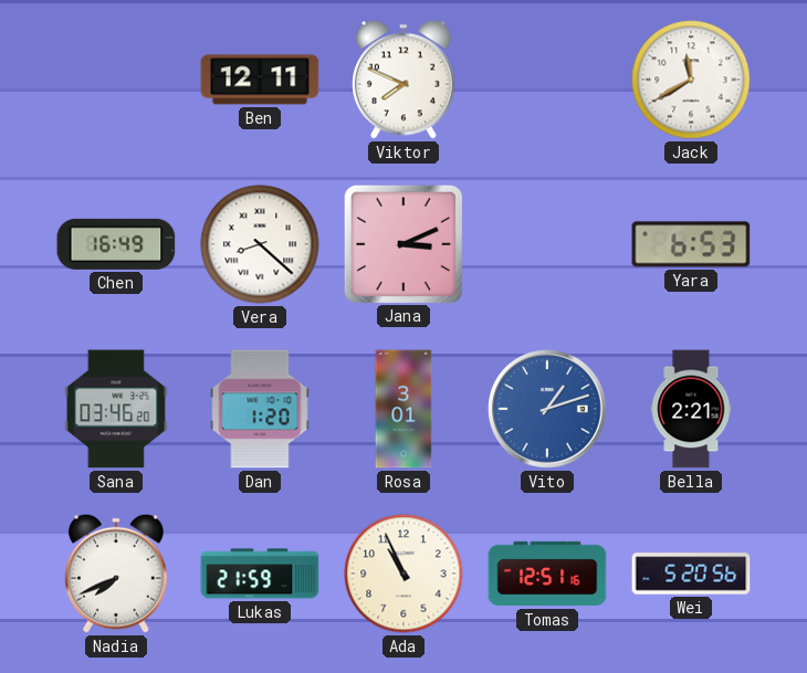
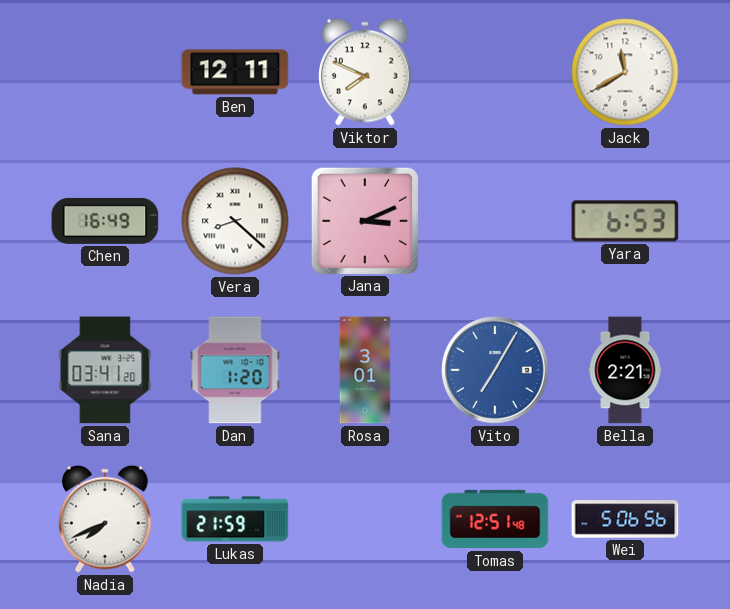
Sana: 03:46 -> 03:41 (105, 370)
Vito: 1:12 -> 7:05 (495, 370)
Ada: 10:56 -> none (403, 574)
Tomas: 12:51:16 -> 12:51:48 (495, 519)
Wei: 5:20 -> 5:06 (625, 519)
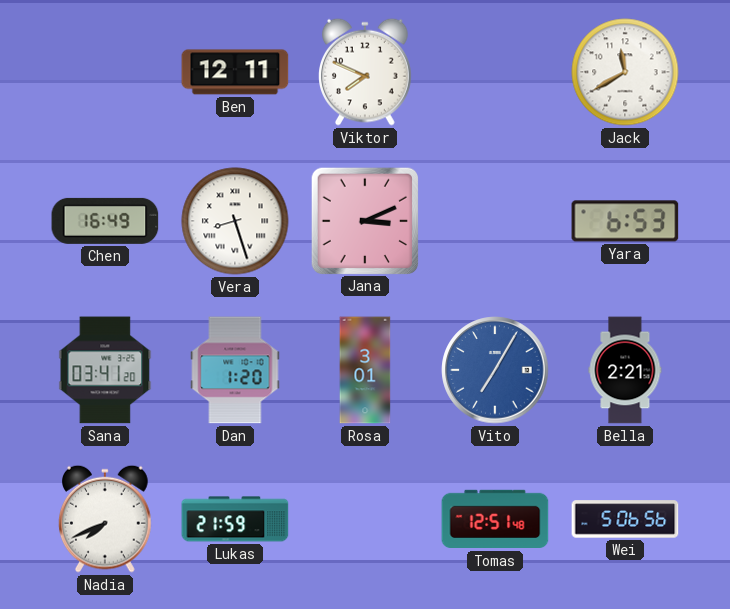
Vera: 8:22 -> 8:27 (235, 221)
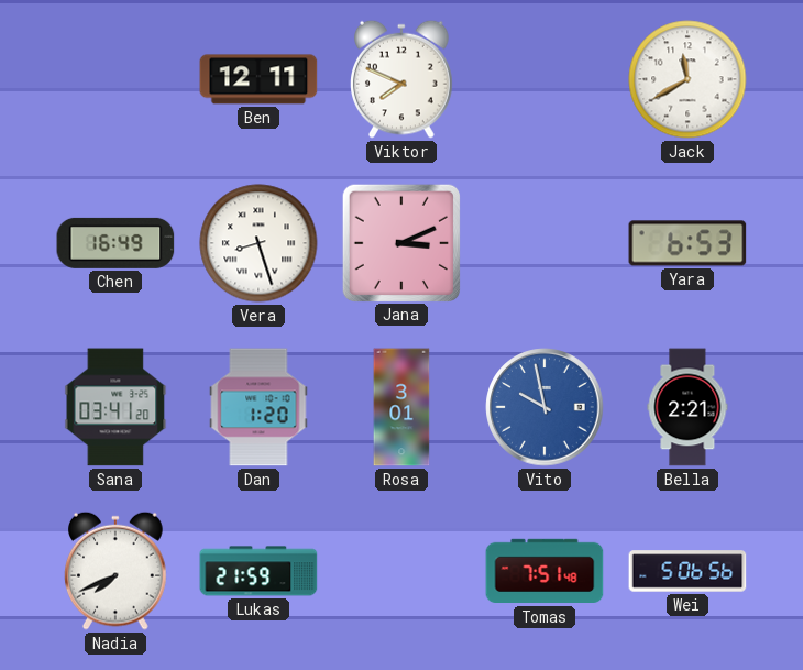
Vito: 7:05 -> 9:58 (544, 407)
Tomas: 12:51 -> 7:51 (544, 571)
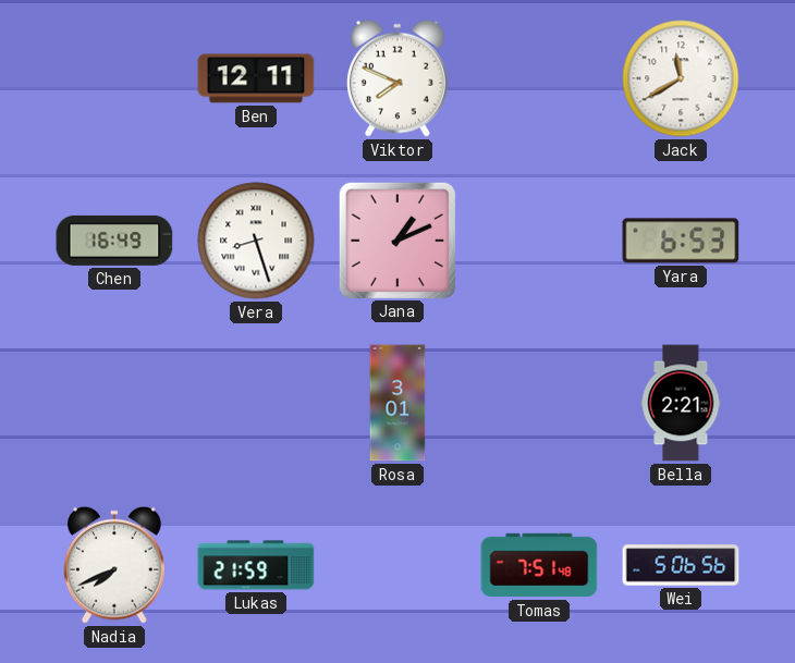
Jana: 3:11 -> 1:11 (396, 240)
Sana: 03:41 -> none (116, 407)
Dan: 1:20 -> none (258, 407)
Vito: 9:58 -> none (544, 407)
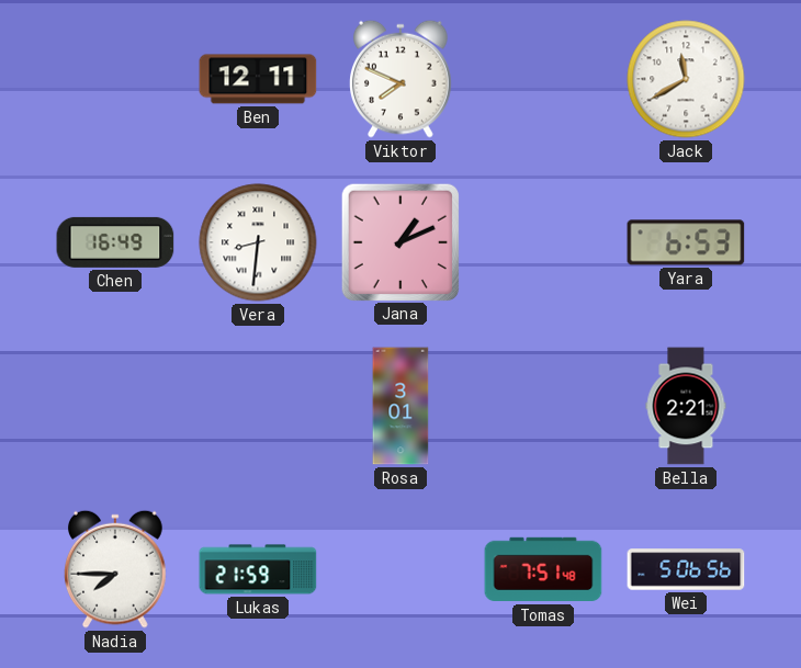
Vera: 8:27 -> 8:31 (258, 242)
Nadia: 7:41 -> 7:45 (116, 569)
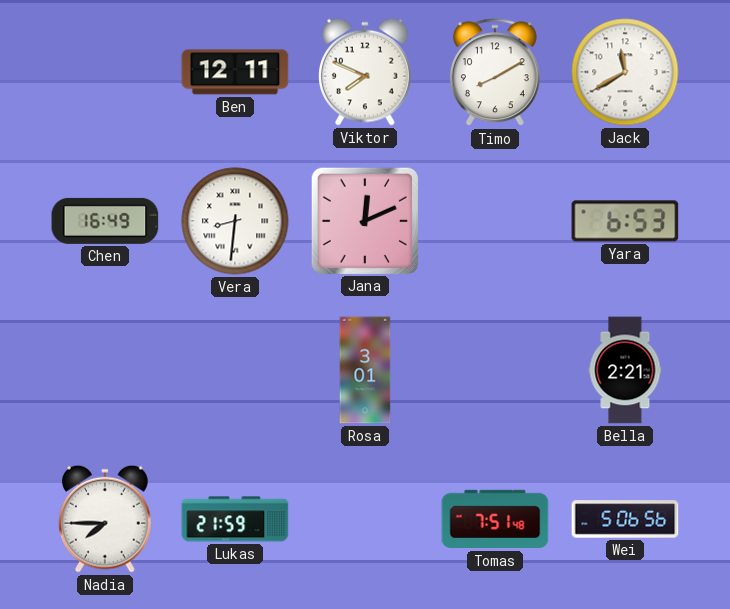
Timo: none -> 8:10 (495, 73)
Jana: 1:11 -> 12:11 (364, 220)
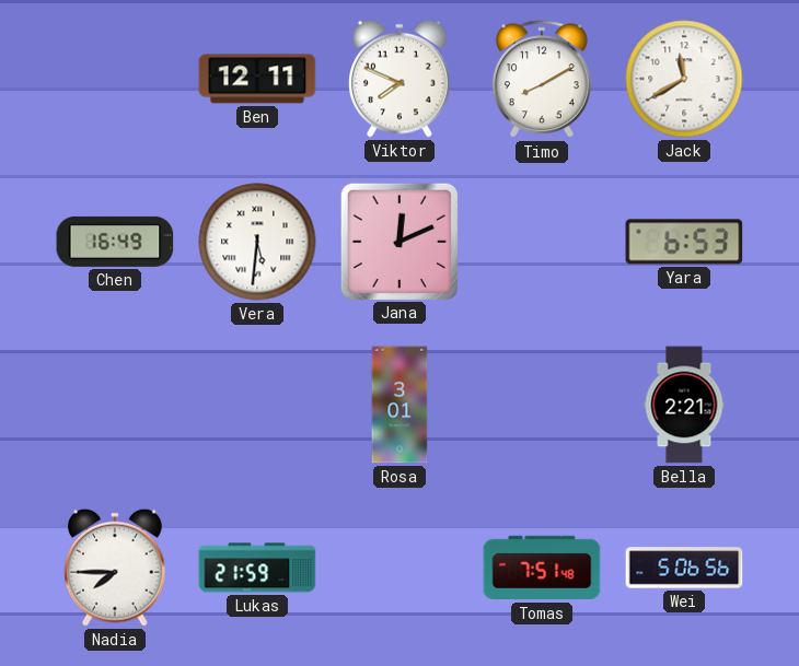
Vera: 8:31 -> 5:31 (257, 242)
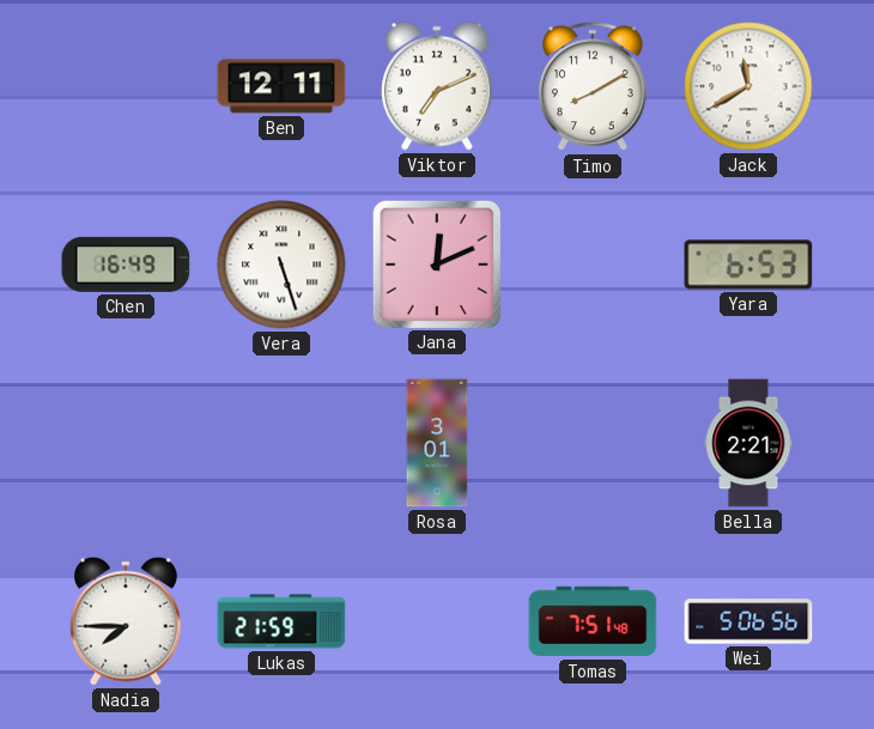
Viktor: 7:49 -> 7:11 (438, 86)
Vera: 5:31 -> 5:27 (281, 265)
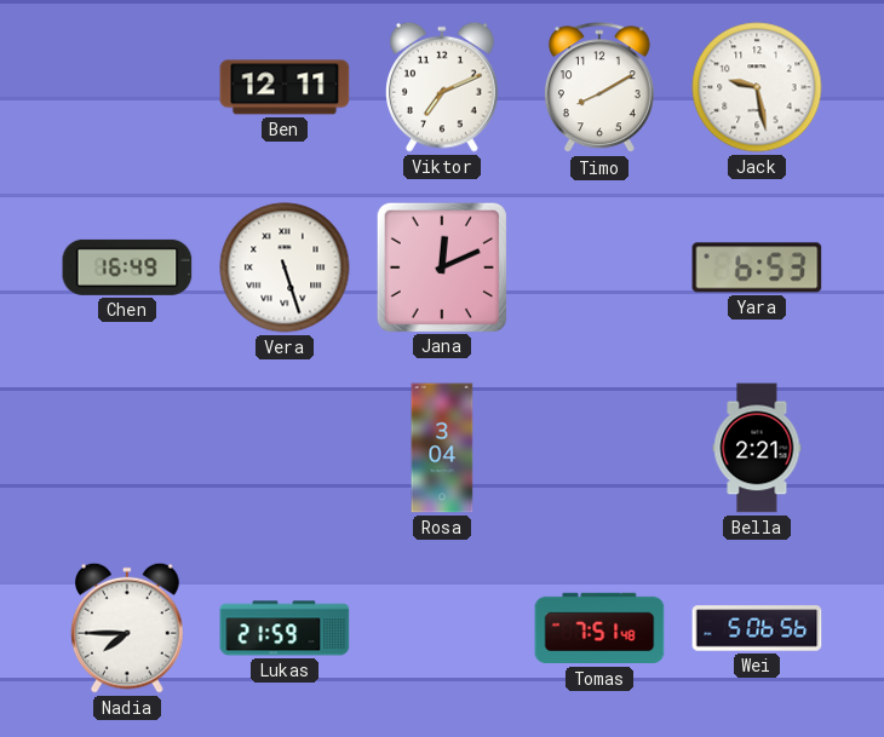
Jack: 11:40 -> 9:28 (757, 87)
Rosa: 3:01 -> 3:04 (442, 448)
